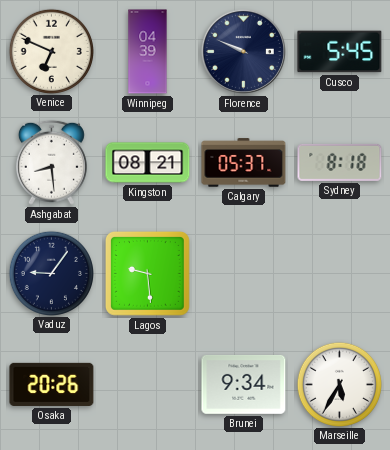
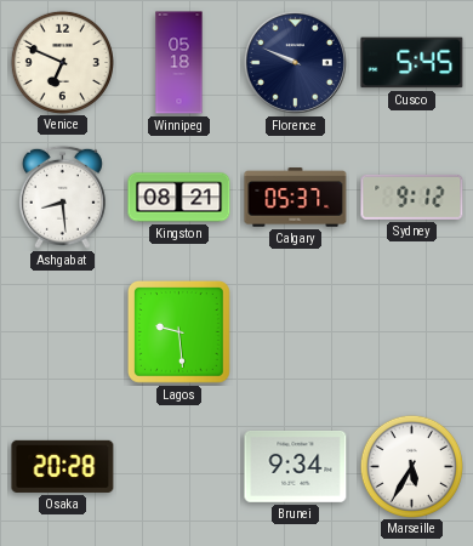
Winnipeg: 04:39 -> 05:18 (179, 63)
Sydney: 8:18 -> 9:12 (412, 197)
Vaduz: 9:06 -> none (51, 273)
Osaka: 20:26 -> 20:28 (63, 466)
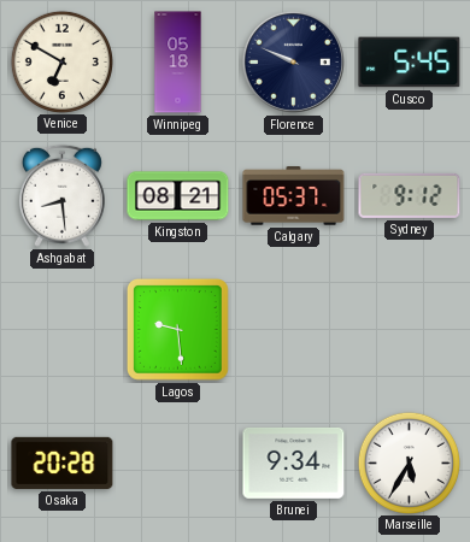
Venice: 6:49 -> 6:50 (61, 61)
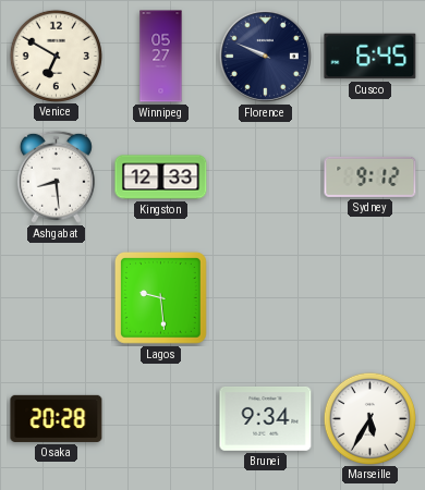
Winnipeg: 05:18 -> 05:27 (161, 57)
Cusco: 5:45 -> 6:45 (371, 57)
Kingston: 08:21 -> 12:33 (161, 177)
Calgary: 05:37 -> none (294, 196)
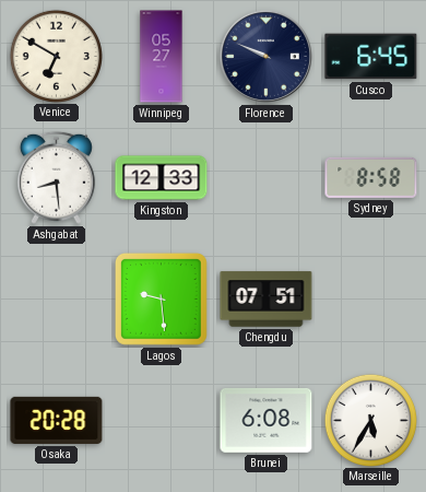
Sydney: 9:12 -> 8:58 (371, 177)
Chengdu: none -> 07:51 (267, 300)
Brunei: 9:34 -> 6:08 (267, 420)
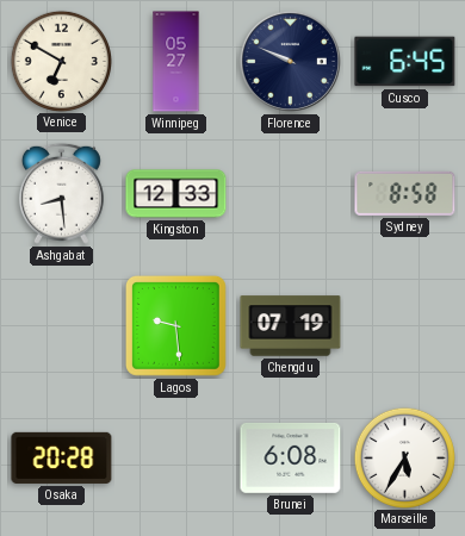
Chengdu: 07:51 -> 07:19 (291, 326)
